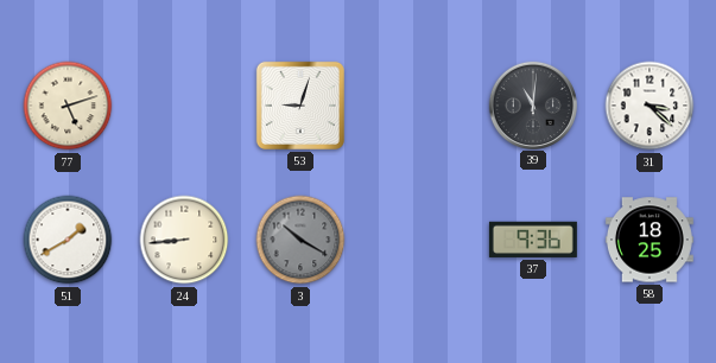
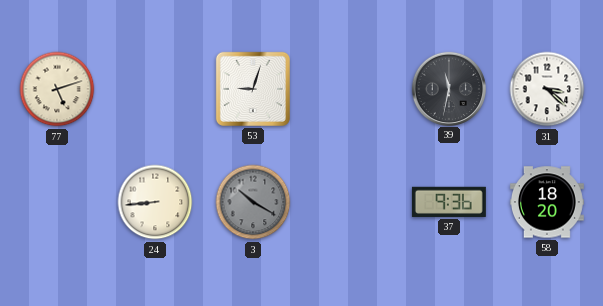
39: 11:01 -> 11:32 (448, 88)
51: 1:40 -> none (68, 240)
58: 18:25 -> 18:20 (547, 202)
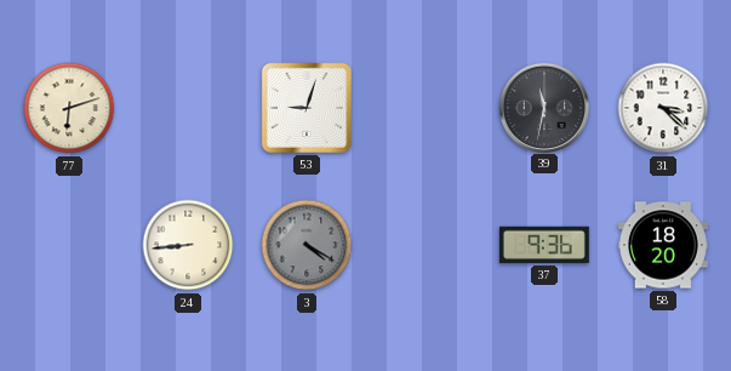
77: 5:12 -> 6:12 (69, 108)
3: 10:20 -> 4:20 (307, 245)
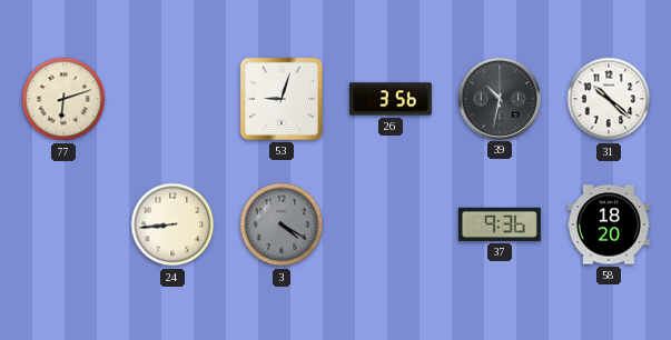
26: none -> 3:56 (391, 99)
39: 11:32 -> 10:32 (499, 98)
31: 3:22 -> 10:22 (609, 99)
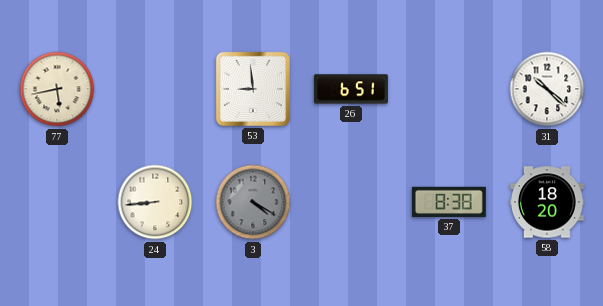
77: 6:12 -> 5:43 (57, 89)
53: 9:03 -> 8:59 (253, 89)
26: 3:56 -> 6:51 (351, 89)
39: 10:32 -> none (499, 98)
37: 9:36 -> 8:38 (449, 202)
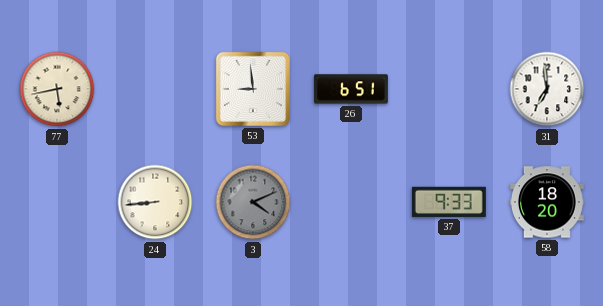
31: 10:22 -> 6:59 (547, 89)
3: 4:20 -> 4:11 (253, 202)
37: 8:38 -> 9:33 (449, 202)
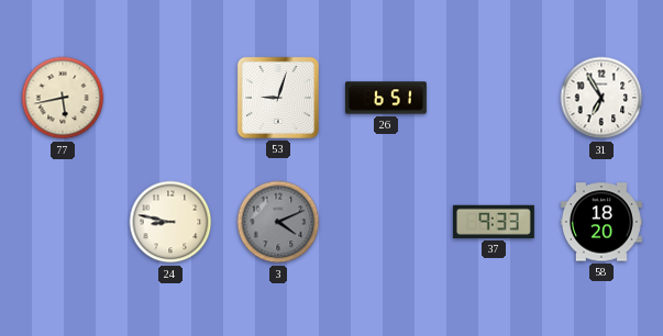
53: 8:59 -> 9:03 (278, 98)
31: 6:59 -> 6:55 (601, 98)
24: 8:44 -> 8:47 (170, 222)
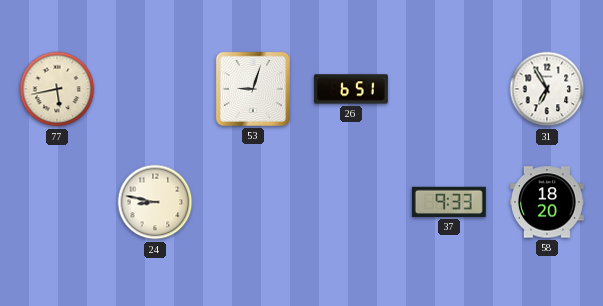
3: 4:11 -> none (278, 222)
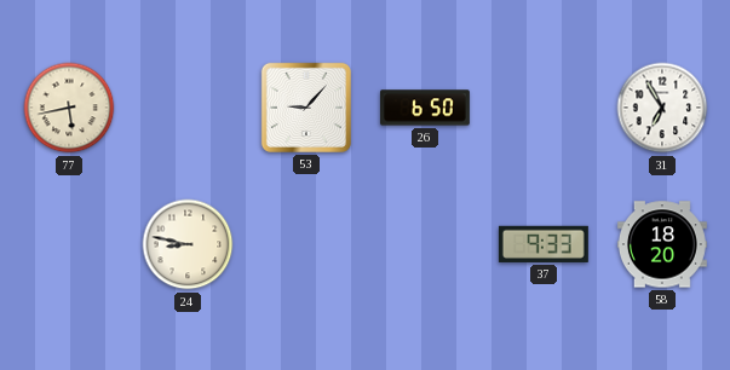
53: 9:03 -> 9:07 (306, 108)
26: 6:51 -> 6:50 (425, 108)
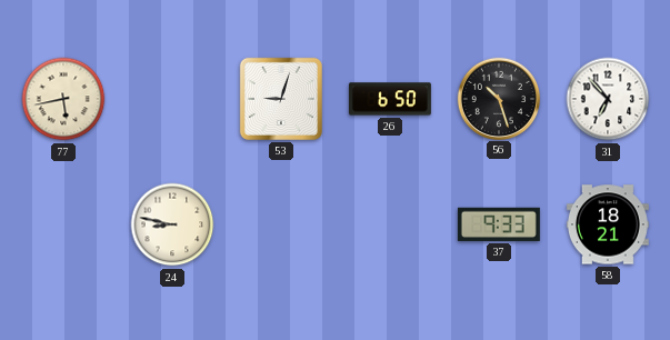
53: 9:07 -> 9:03 (281, 99)
56: none -> 10:27 (498, 98)
31: 6:55 -> 6:53 (608, 99)
58: 18:20 -> 18:21 (608, 224)
